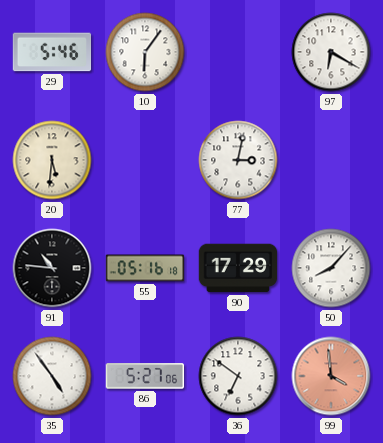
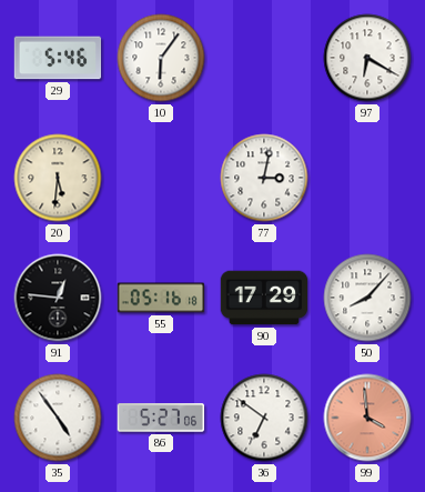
91: 10:46 -> 12:46 (58, 298)
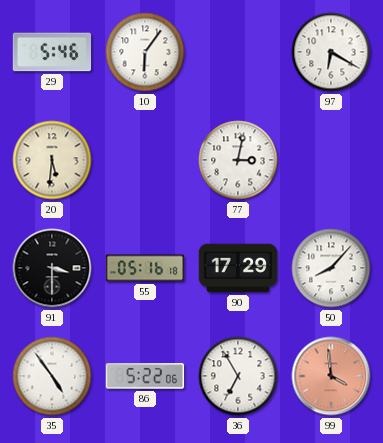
91: 12:46 -> 3:30 (52, 268)
86: 5:27 -> 5:22 (145, 376)
36: 6:51 -> 6:55 (238, 376)
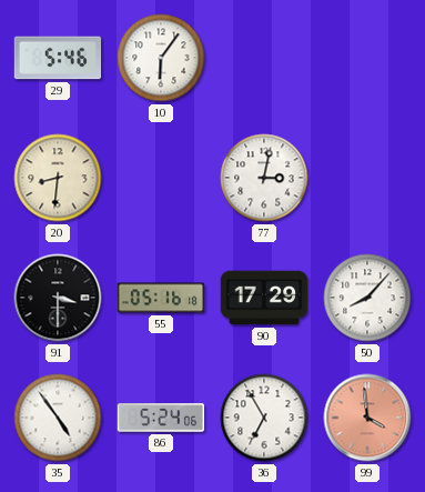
97: 6:20 -> none (331, 52)
20: 5:31 -> 8:31 (58, 178)
86: 5:22 -> 5:24 (161, 418)
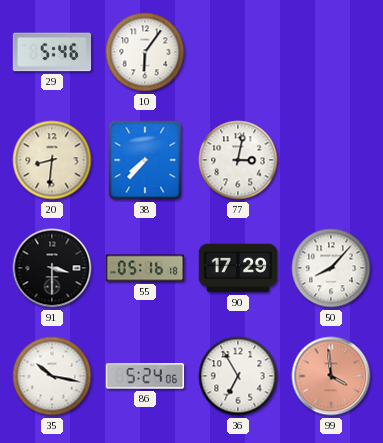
38: none -> 7:37 (145, 160)
35: 4:54 -> 10:17 (52, 376)
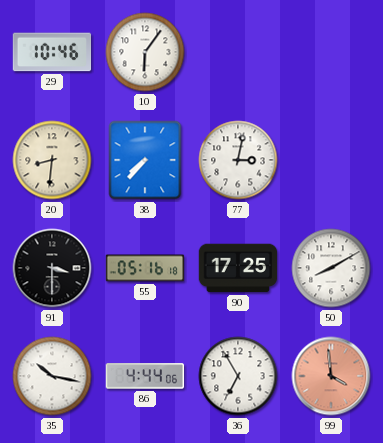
29: 5:46 -> 10:46 (52, 52)
90: 17:29 -> 17:25 (238, 268)
50: 8:07 -> 8:10 (331, 268)
86: 5:24 -> 4:44 (145, 376)
